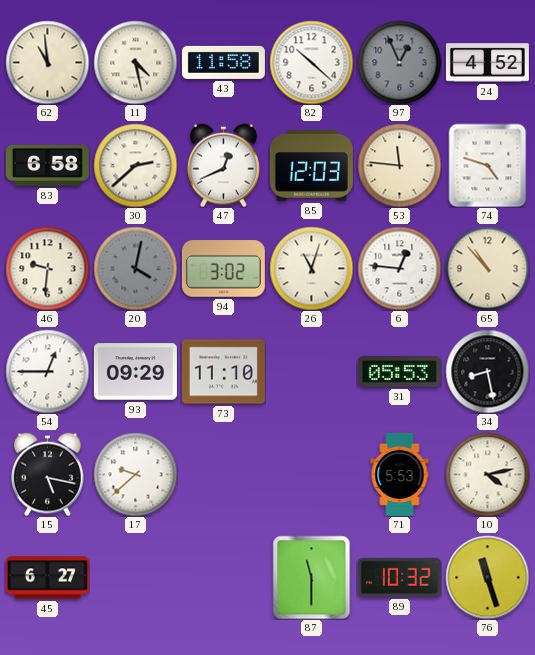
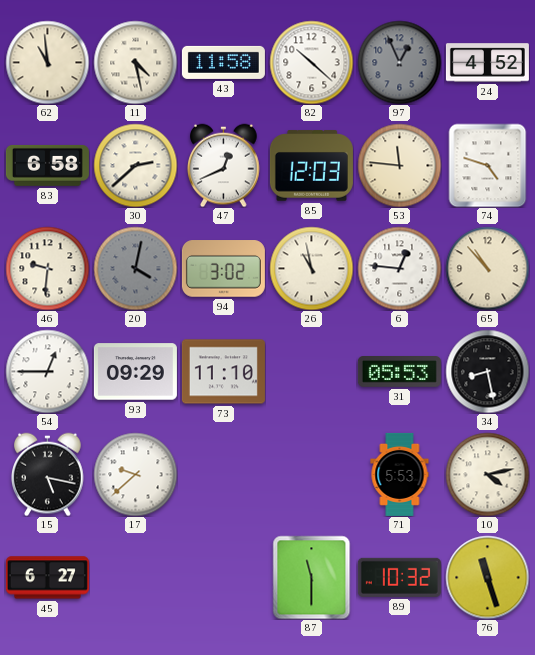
26: 11:03 -> 10:58 (311, 268)
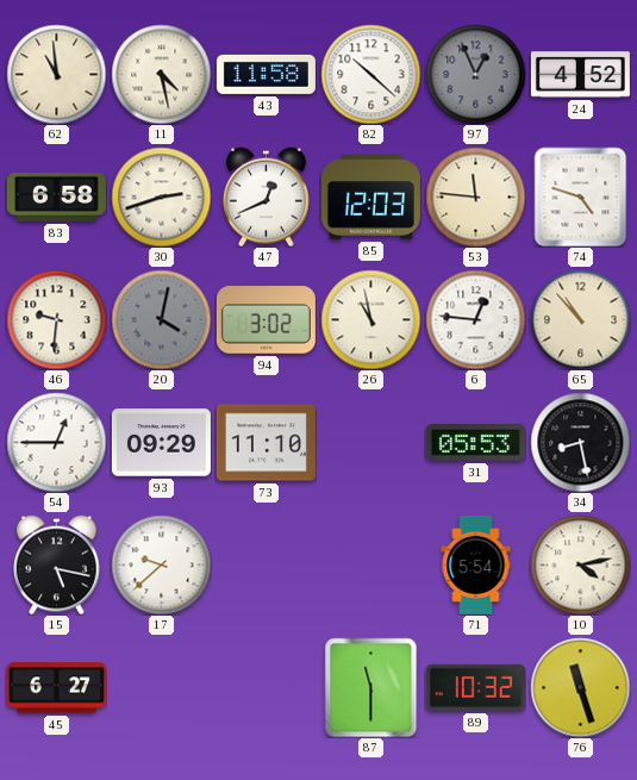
30: 2:38 -> 2:42 (161, 196)
71: 5:53 -> 5:54 (476, 564)
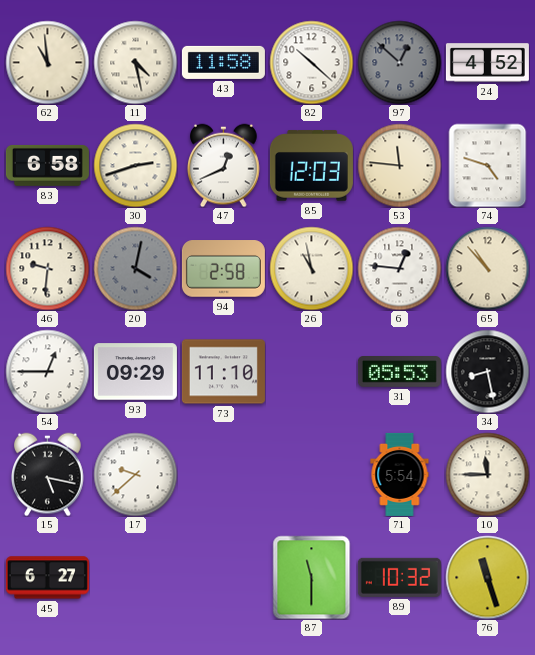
97: 12:56 -> 12:52 (399, 62)
94: 3:02 -> 2:58 (223, 269)
10: 4:13 -> 11:45 (487, 474)
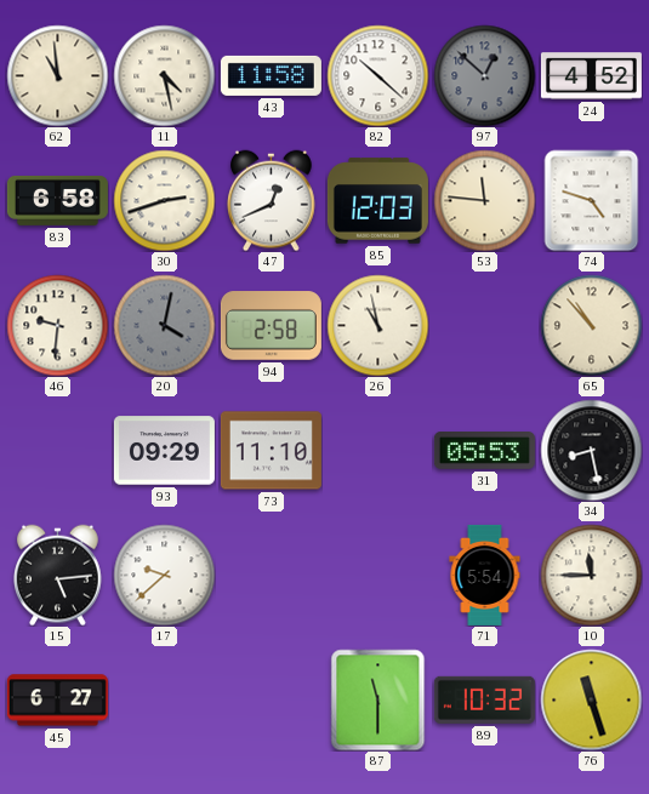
6: 12:46 -> none (399, 268)
54: 12:45 -> none (47, 371)
15: 5:17 -> 5:14 (58, 575)
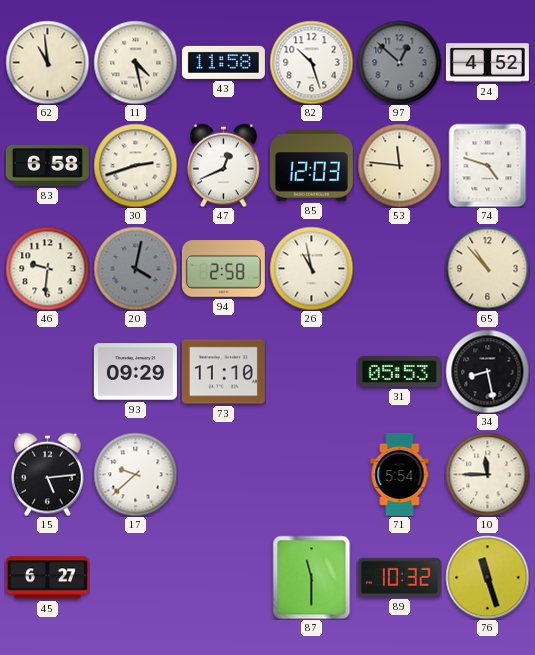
82: 10:22 -> 10:27 (311, 62)
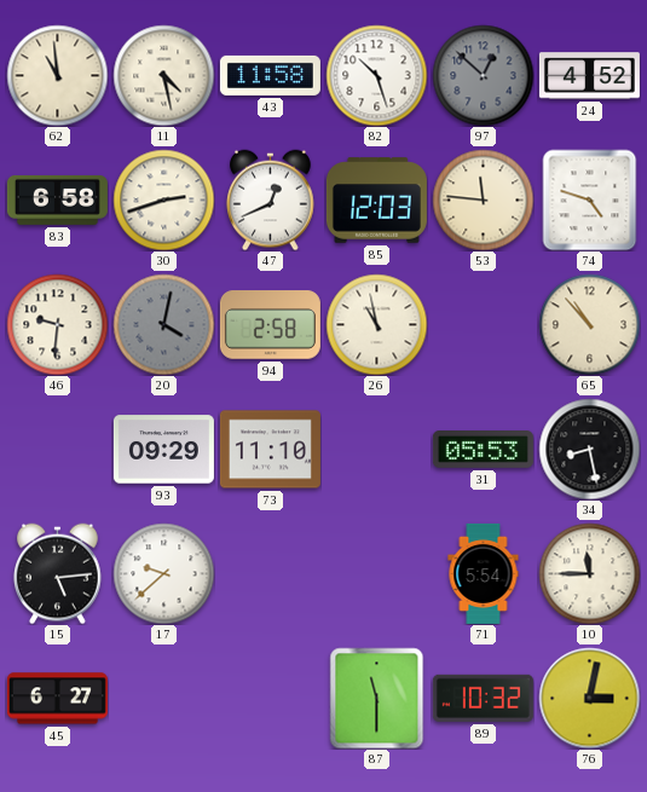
76: 11:27 -> 3:02 (589, 698)
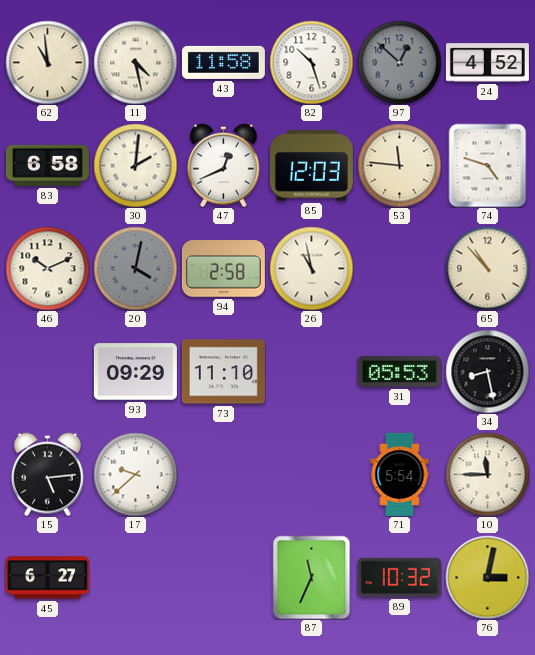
30: 2:42 -> 2:01 (135, 165)
46: 9:31 -> 10:11 (47, 268)
87: 11:30 -> 11:34 (312, 577)
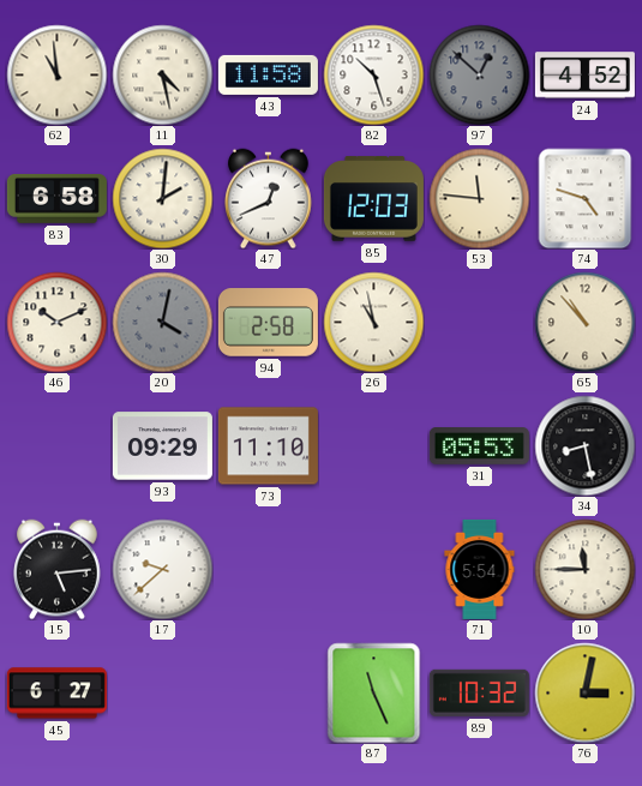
87: 11:34 -> 11:26 (374, 692)
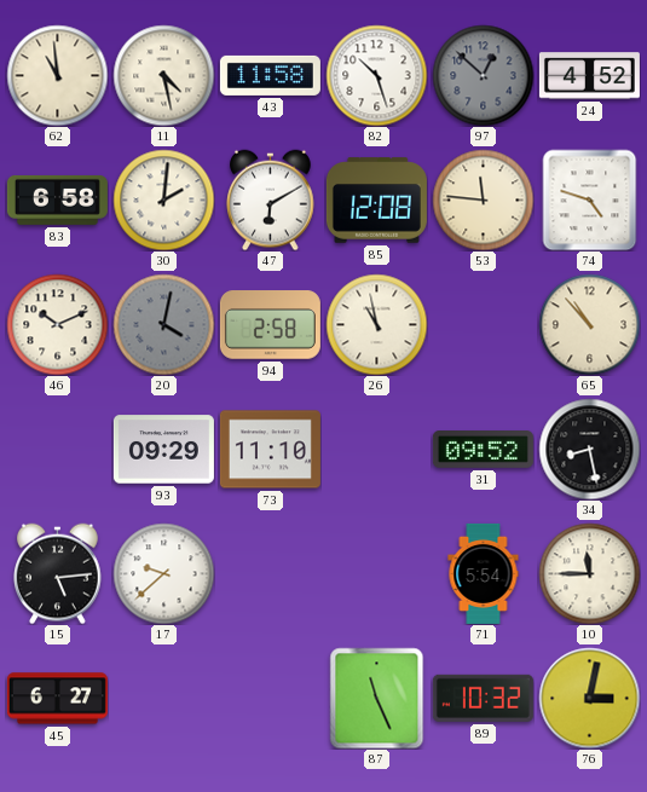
47: 12:41 -> 6:10 (271, 200)
85: 12:03 -> 12:08 (376, 201)
31: 05:53 -> 09:52 (483, 450)
